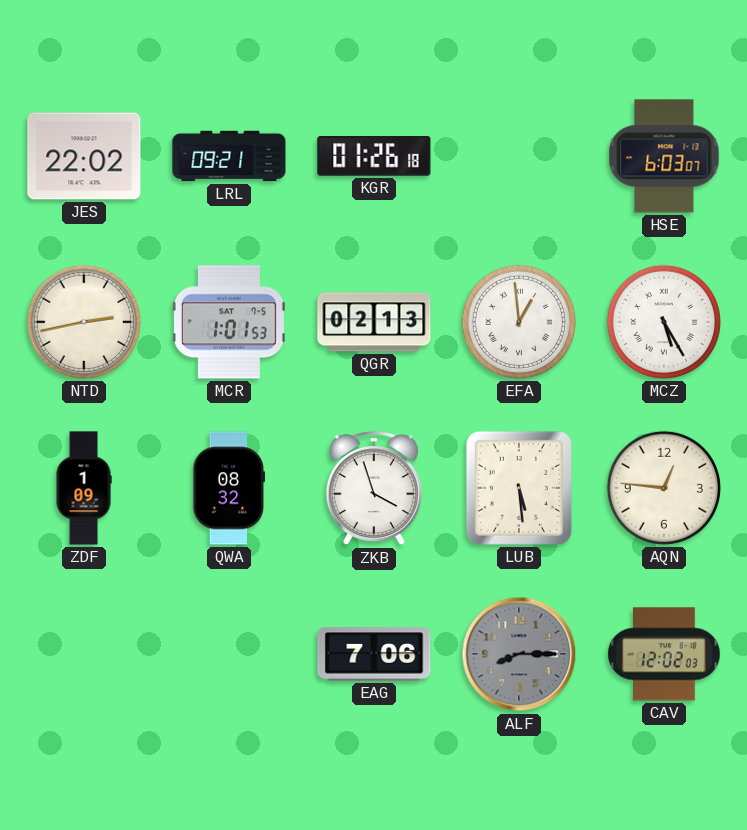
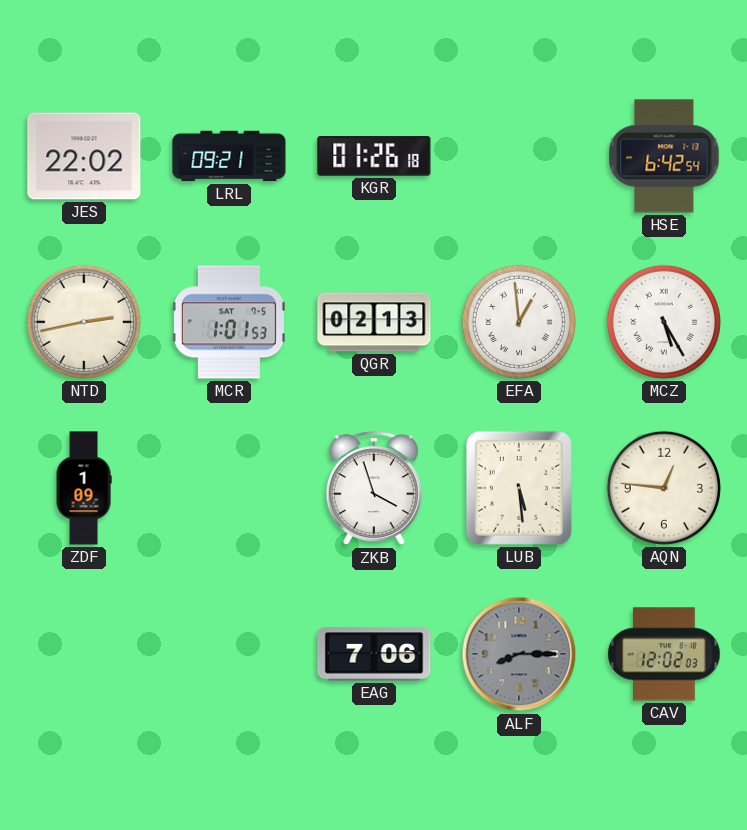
HSE: 6:03 -> 6:42 (664, 156)
QWA: 08:32 -> none (229, 488)
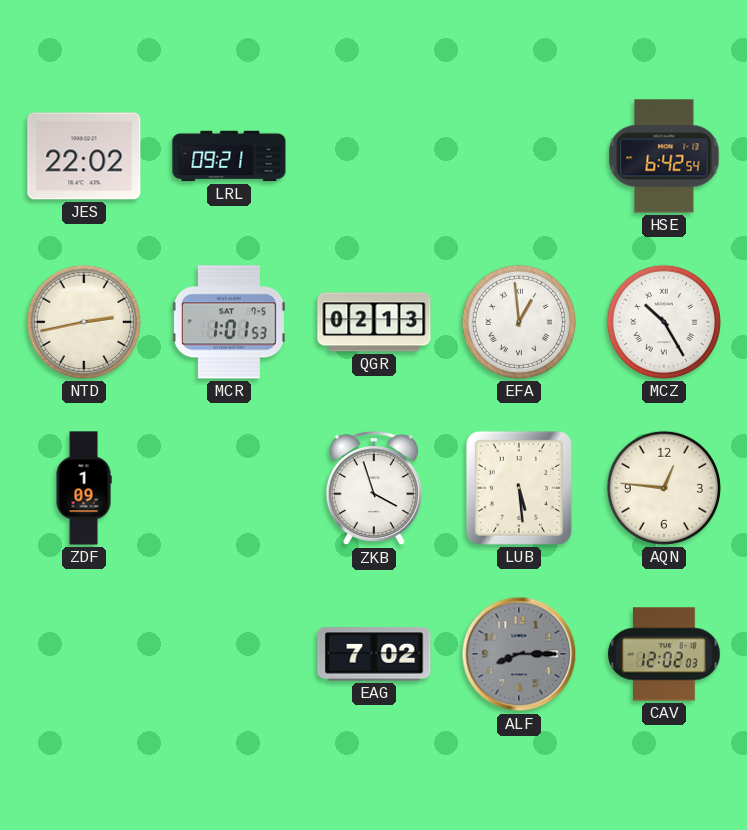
KGR: 01:26 -> none (374, 156)
MCZ: 5:25 -> 10:25 (664, 322)
EAG: 7:06 -> 7:02 (374, 654)
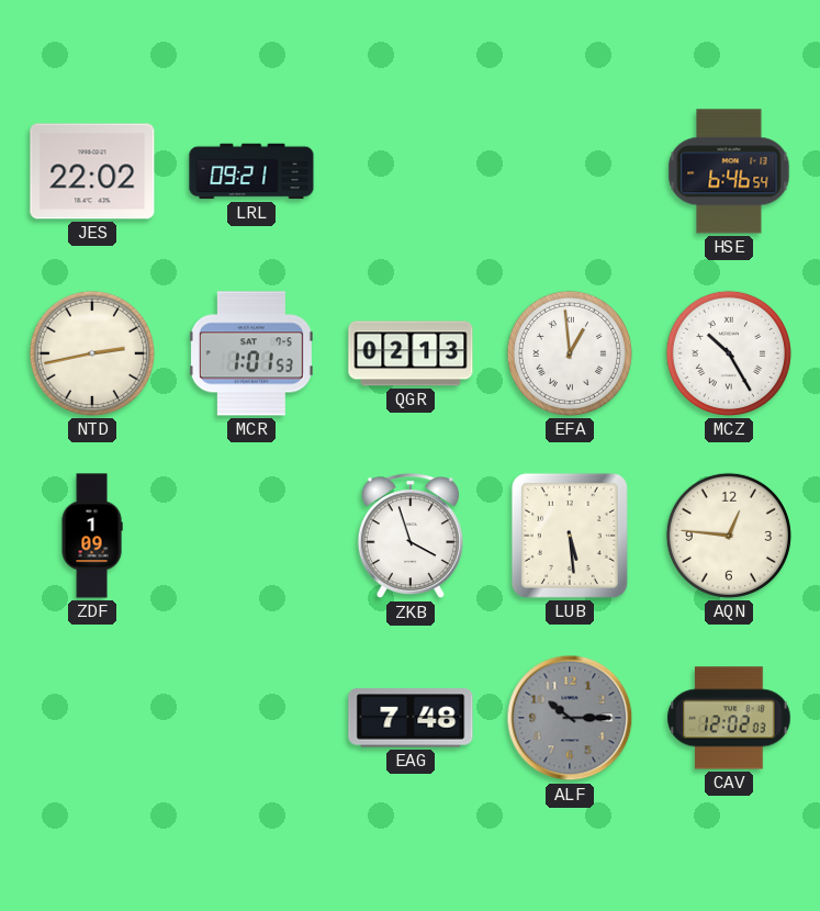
HSE: 6:42 -> 6:46 (729, 171)
EAG: 7:02 -> 7:48 (411, 718)
ALF: 8:15 -> 10:15 (570, 718)
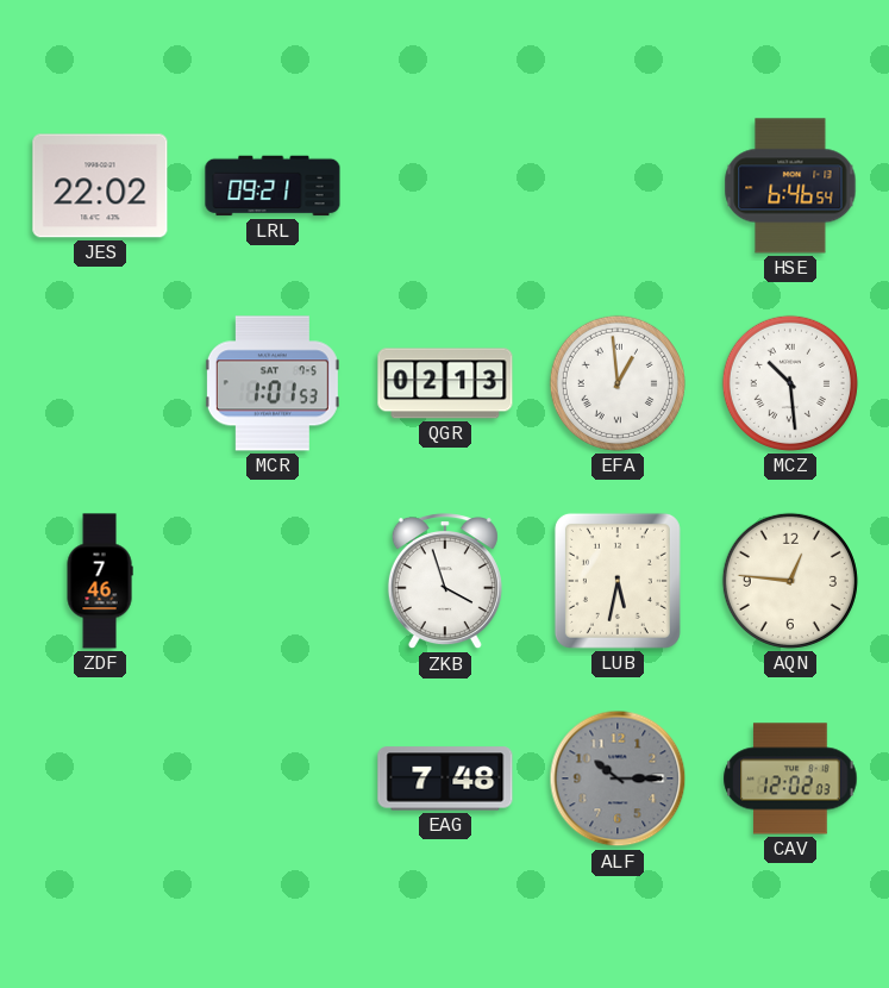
NTD: 2:43 -> none (92, 353)
MCZ: 10:25 -> 10:29 (790, 383)
ZDF: 1:09 -> 7:46 (100, 581)
LUB: 5:29 -> 5:32 (618, 581)
